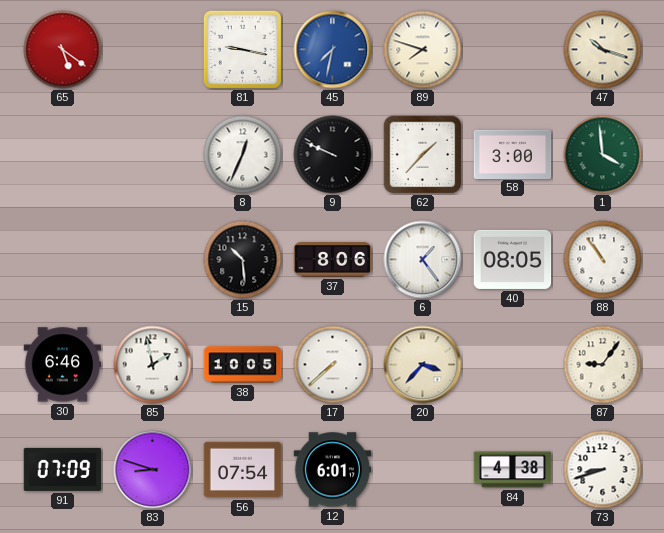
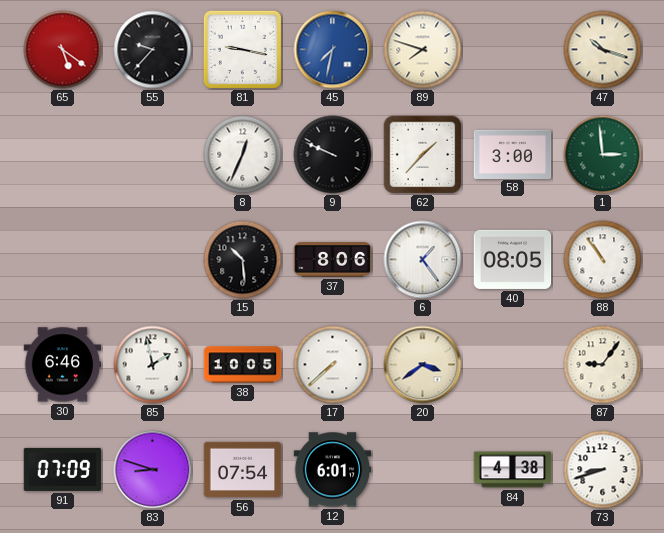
55: none -> 9:37 (153, 50)
1: 3:59 -> 2:59 (603, 155)
20: 3:37 -> 3:39 (423, 365)
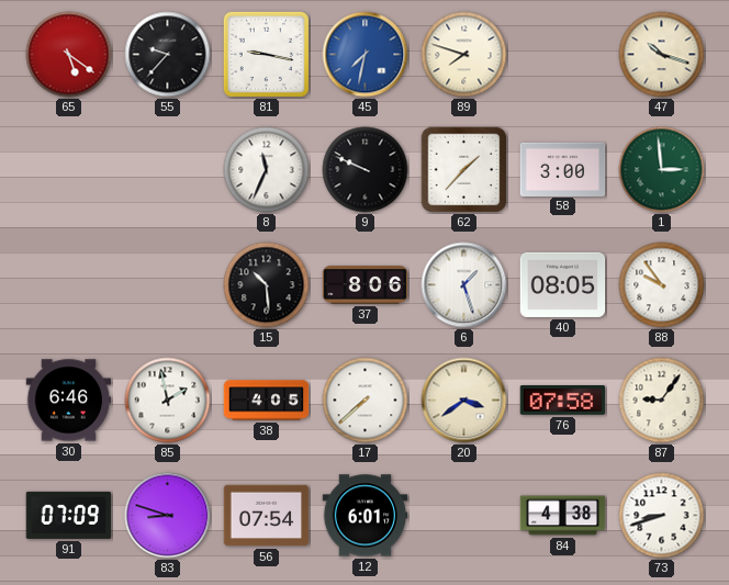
8: 12:34 -> 11:34 (267, 170)
6: 1:24 -> 1:27 (464, 285)
88: 10:54 -> 9:54 (662, 285)
38: 10:05 -> 4:05 (267, 401)
76: none -> 07:58 (563, 401)
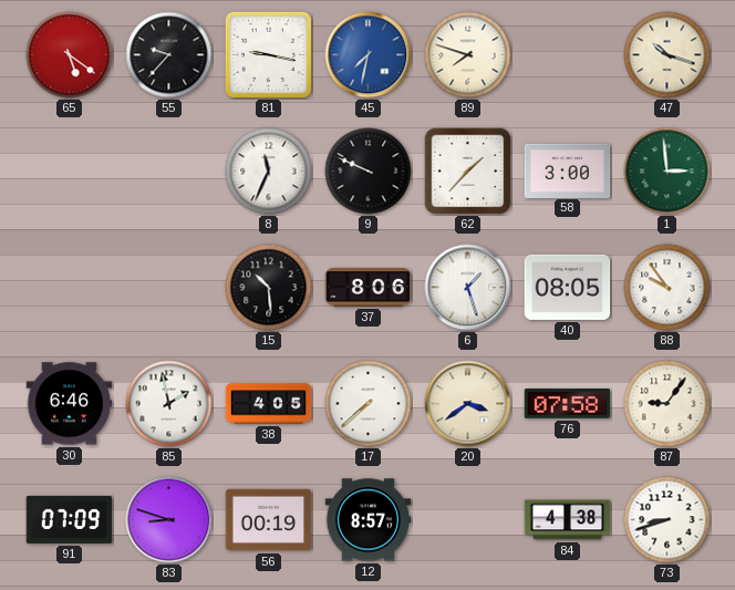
56: 07:54 -> 00:19 (269, 520)
12: 6:01 -> 8:57 (369, 520)
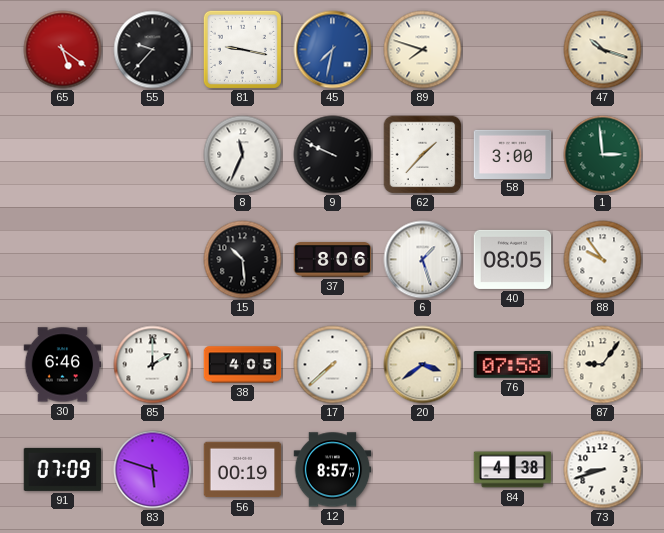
85: 1:58 -> 2:00 (153, 365)
83: 8:48 -> 5:48 (153, 470)
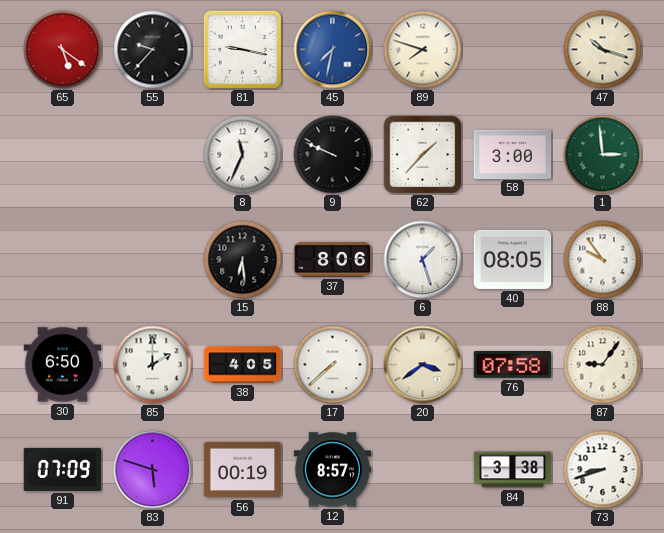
15: 10:29 -> 6:29 (243, 260)
30: 6:46 -> 6:50 (63, 365)
84: 4:38 -> 3:38 (513, 470)
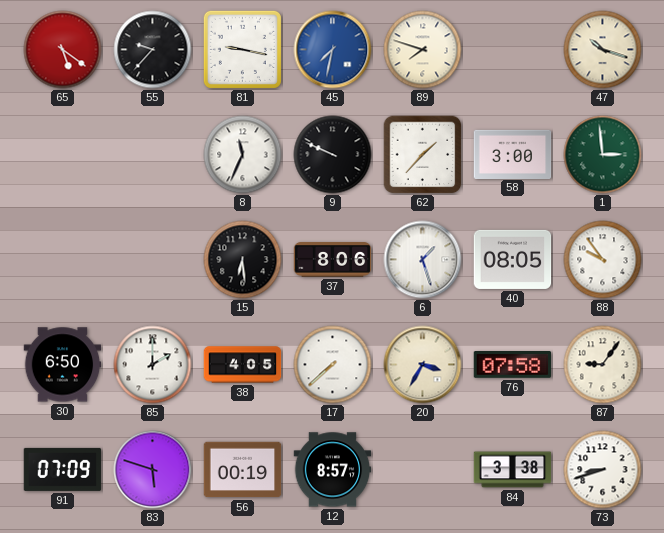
20: 3:39 -> 3:35 (423, 365)
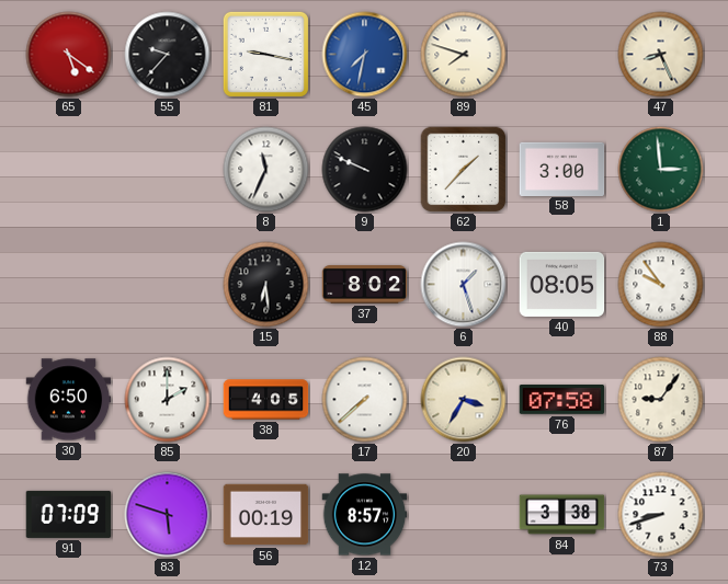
47: 10:18 -> 8:26 (661, 55)
37: 8:06 -> 8:02 (365, 285)
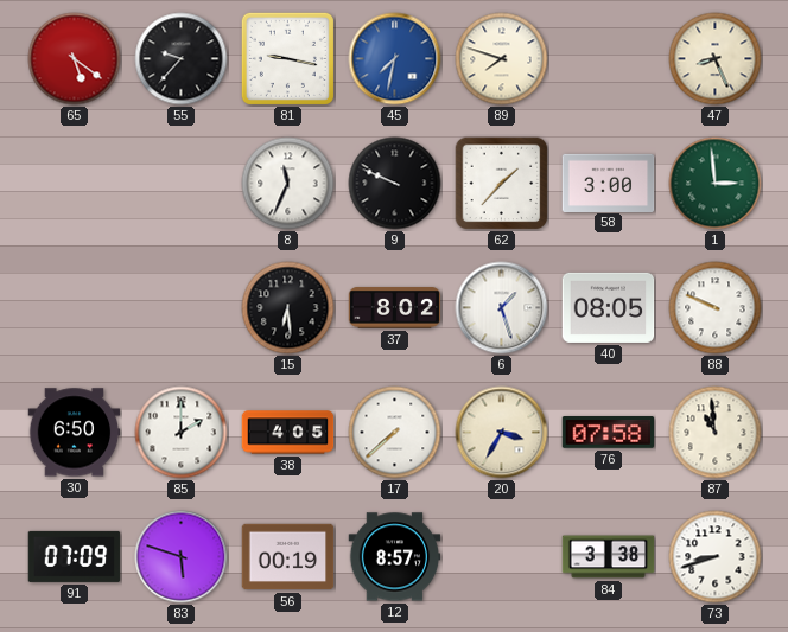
88: 9:54 -> 9:49 (716, 308)
87: 9:06 -> 10:59 (716, 433)
